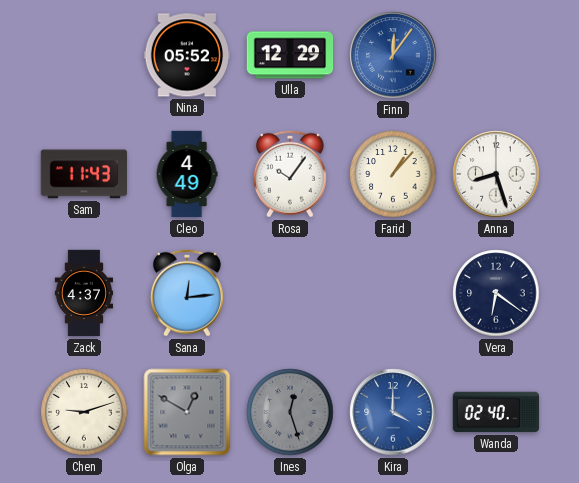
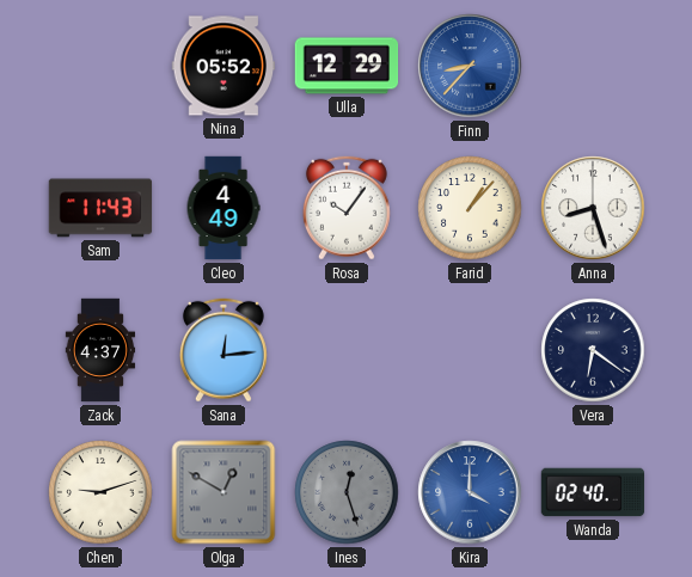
Finn: 12:06 -> 8:37 (470, 66)
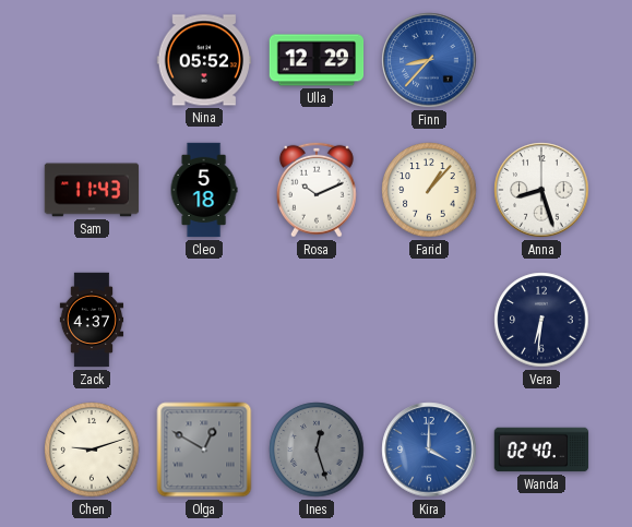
Cleo: 4:49 -> 5:18 (204, 190)
Rosa: 10:06 -> 10:11 (317, 190)
Sana: 12:14 -> none (223, 350)
Vera: 6:21 -> 6:31 (541, 320)
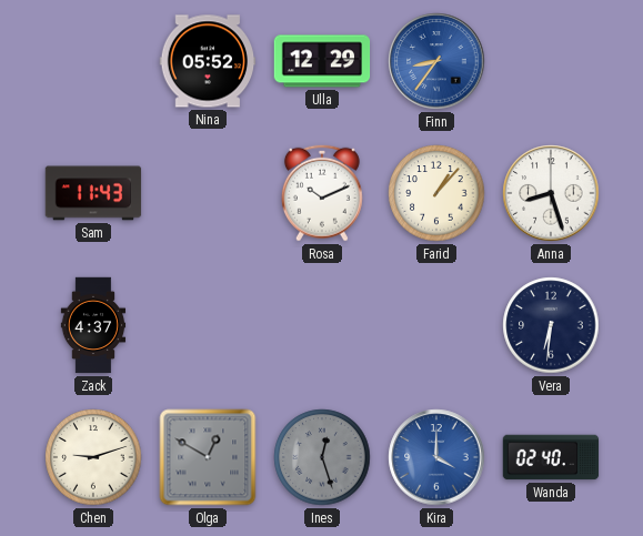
Finn: 8:37 -> 8:36 (436, 61)
Cleo: 5:18 -> none (204, 190)
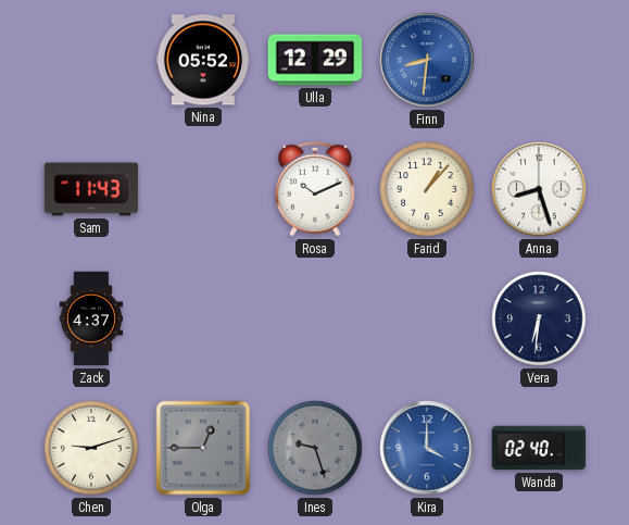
Finn: 8:36 -> 8:31 (427, 60)
Olga: 12:50 -> 12:45 (203, 448)
Ines: 12:27 -> 9:27 (315, 448)
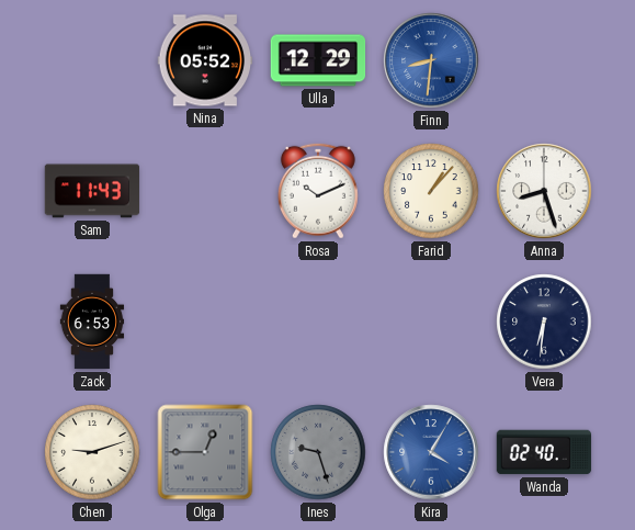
Zack: 4:37 -> 6:53 (92, 322)
Kira: 4:00 -> 4:05 (431, 452)
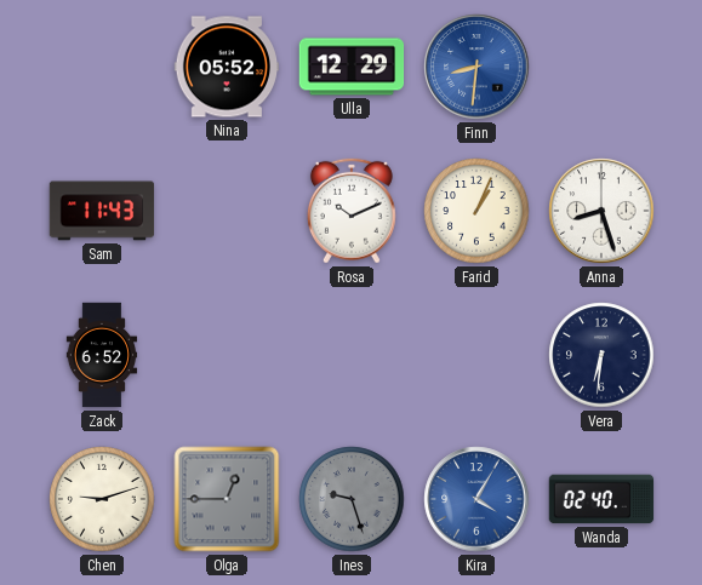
Farid: 1:07 -> 1:04 (476, 211)
Zack: 6:53 -> 6:52 (102, 355)
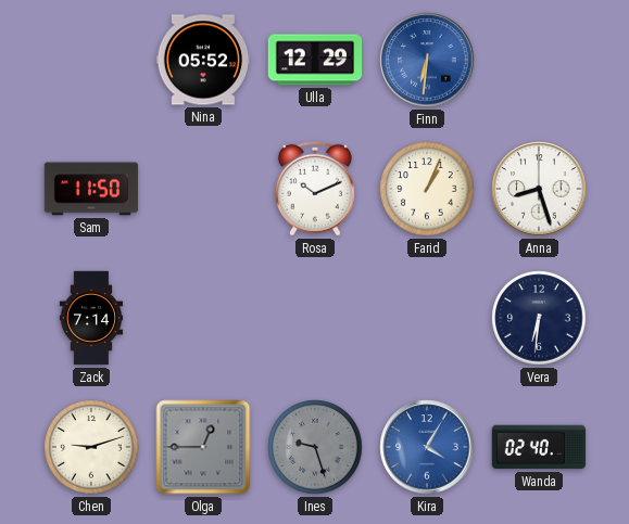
Finn: 8:31 -> 6:31 (427, 60)
Sam: 11:43 -> 11:50 (91, 189)
Zack: 6:52 -> 7:14 (91, 318)
